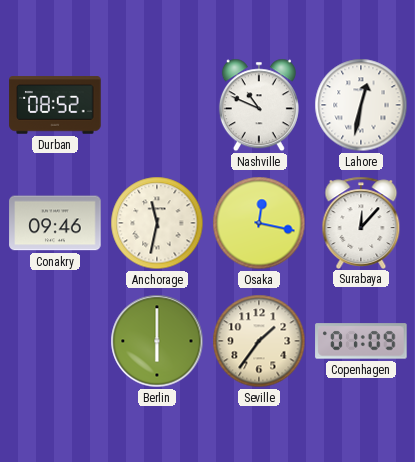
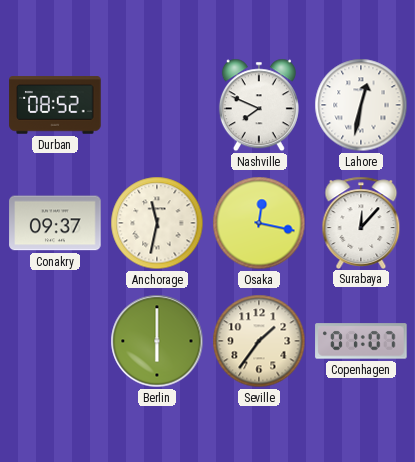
Nashville: 10:49 -> 7:49 (259, 105)
Conakry: 09:46 -> 09:37 (55, 223)
Copenhagen: 01:09 -> 01:07 (361, 341)
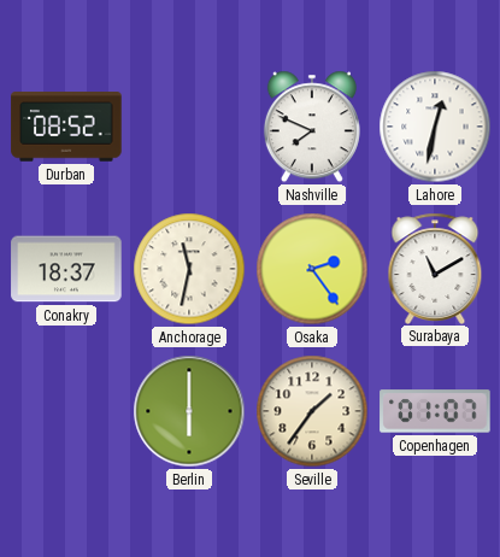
Conakry: 09:37 -> 18:37 (66, 269)
Osaka: 12:17 -> 2:24 (312, 269)
Surabaya: 12:07 -> 11:10 (435, 268)
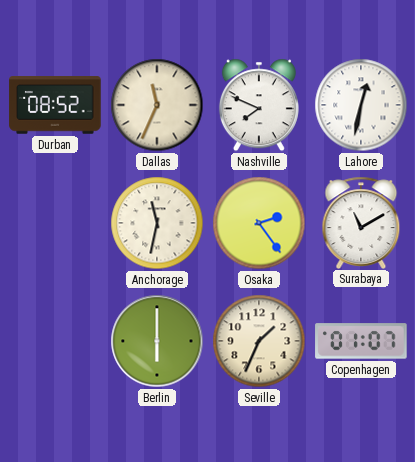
Dallas: none -> 11:34 (157, 105)
Conakry: 18:37 -> none (66, 269)
Seville: 1:36 -> 1:34 (259, 341)
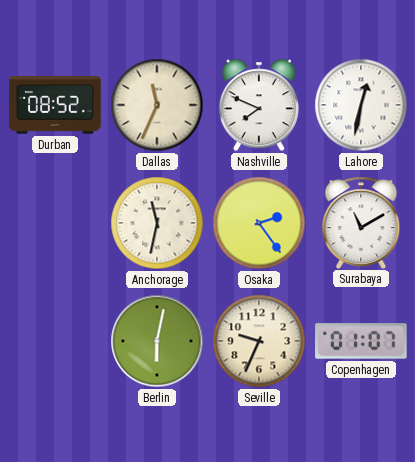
Berlin: 6:00 -> 6:02 (157, 341)
Seville: 1:34 -> 9:34 (259, 341)
